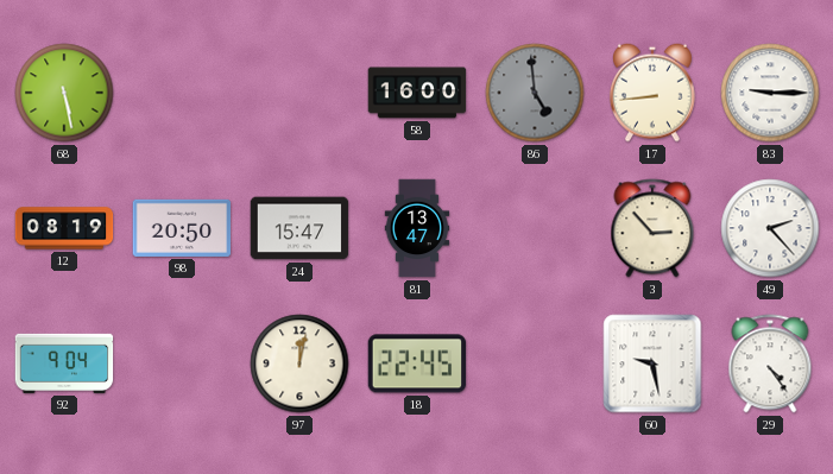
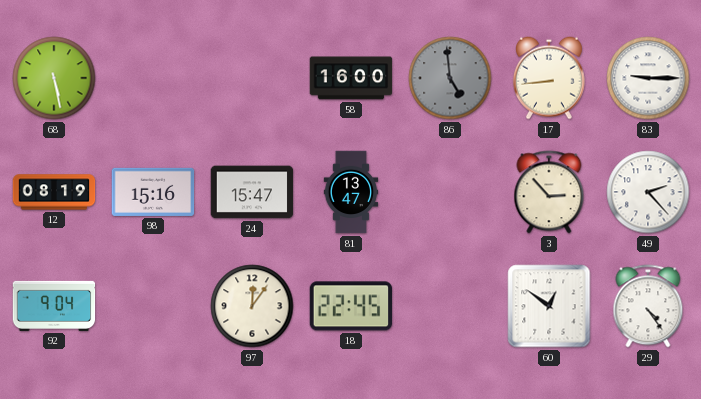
98: 20:50 -> 15:16 (153, 192)
97: 12:02 -> 12:06 (252, 306)
60: 9:28 -> 12:51 (549, 306)
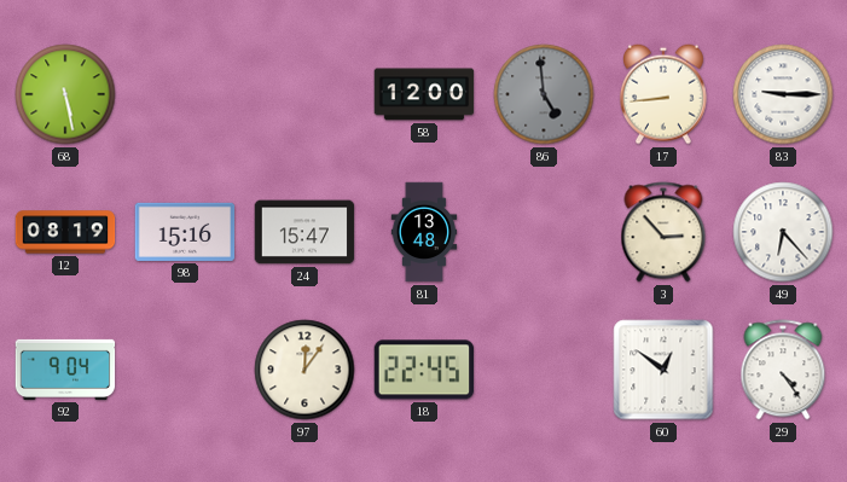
58: 16:00 -> 12:00 (424, 94)
81: 13:47 -> 13:48 (424, 232)
49: 2:23 -> 6:23 (783, 232)
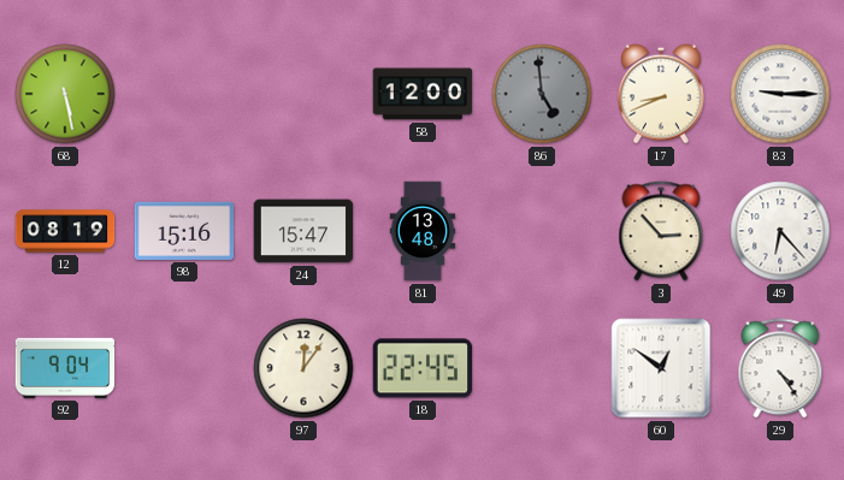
17: 8:44 -> 8:41 (661, 94)
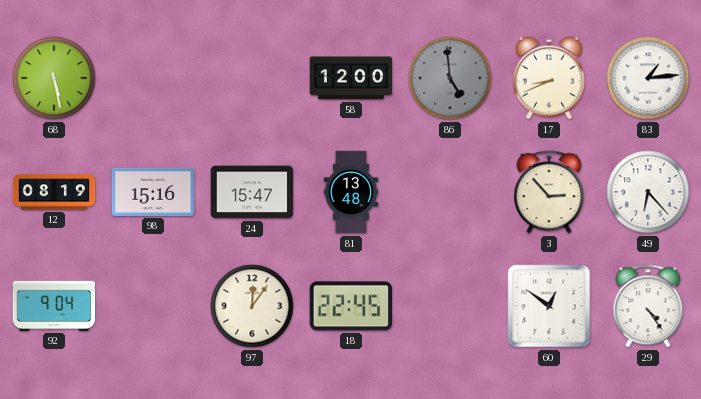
83: 9:15 -> 1:14 (648, 78)
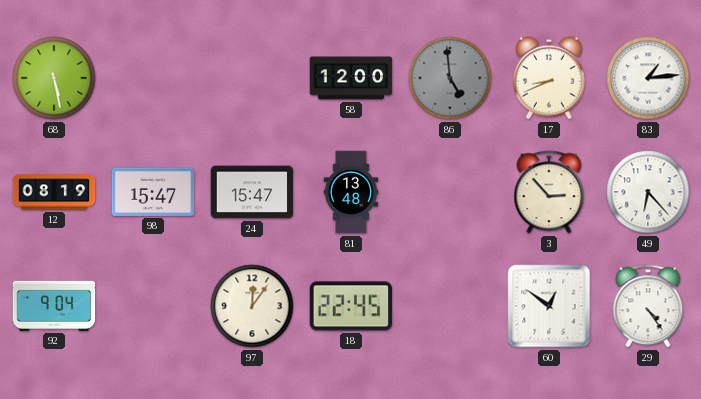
98: 15:16 -> 15:47 (153, 192)
